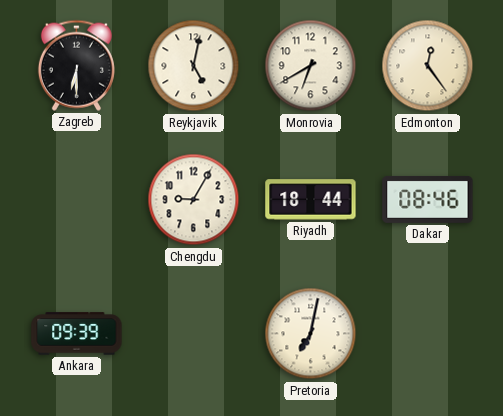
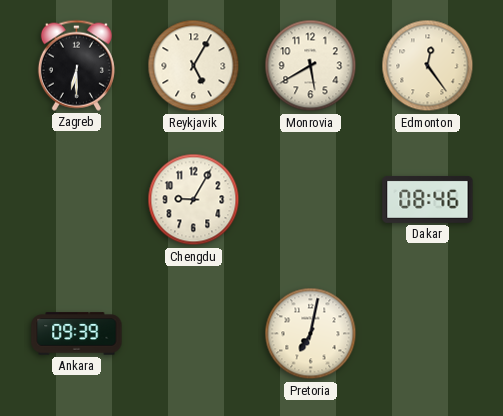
Reykjavik: 5:02 -> 5:05 (194, 66)
Monrovia: 6:40 -> 5:40 (311, 66)
Riyadh: 18:44 -> none (311, 200)
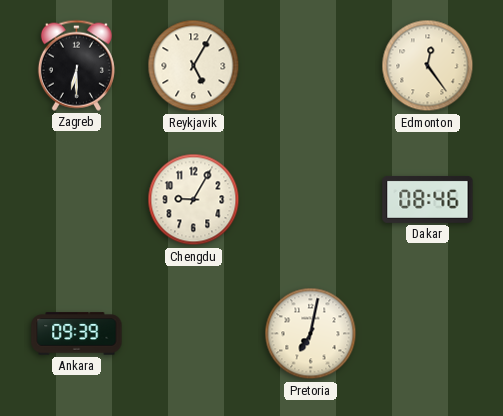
Monrovia: 5:40 -> none (311, 66)
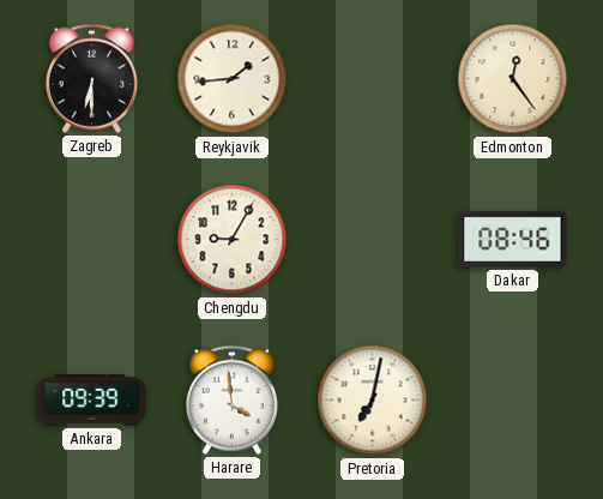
Reykjavik: 5:05 -> 1:44 (233, 79)
Harare: none -> 3:59 (231, 399)
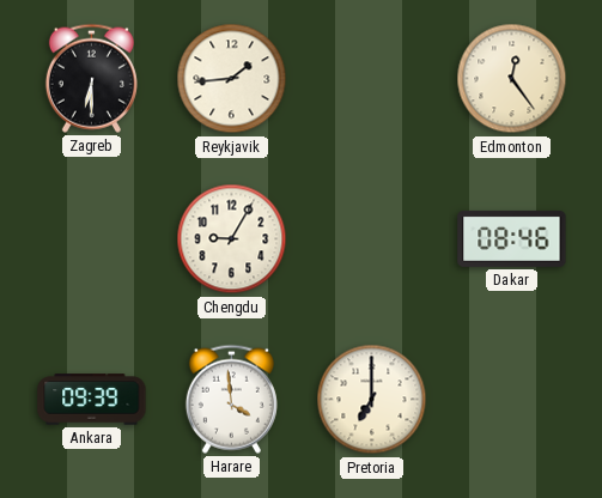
Pretoria: 7:02 -> 7:00 (372, 400)
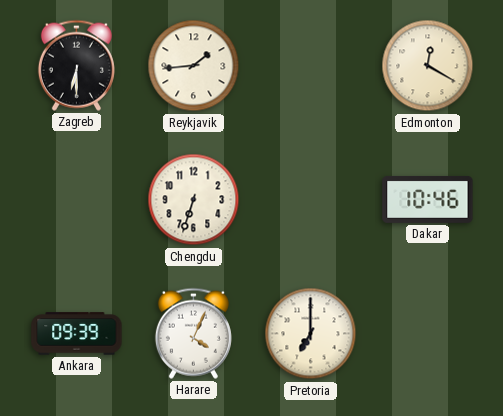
Edmonton: 12:24 -> 12:20 (428, 66)
Chengdu: 9:05 -> 6:33 (194, 200)
Dakar: 08:46 -> 10:46 (428, 199)
Harare: 3:59 -> 4:04 (193, 333)
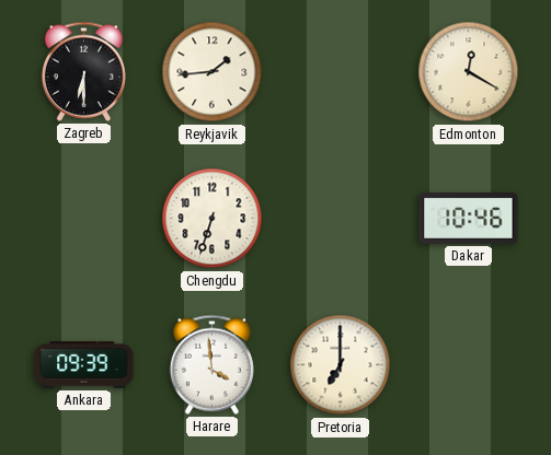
Harare: 4:04 -> 3:59 (211, 364)
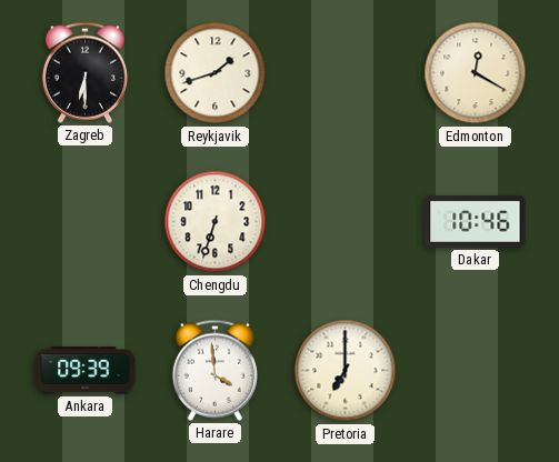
Reykjavik: 1:44 -> 1:42 (216, 73)
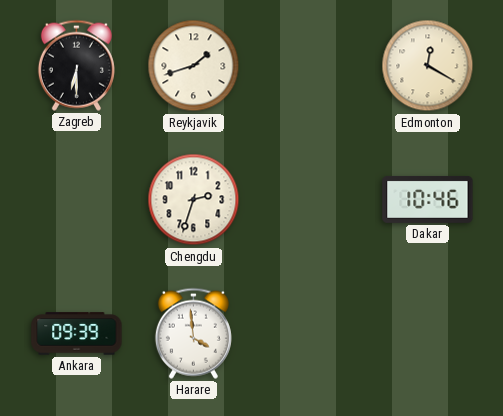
Chengdu: 6:33 -> 2:33 (194, 200)
Pretoria: 7:00 -> none (346, 371)
